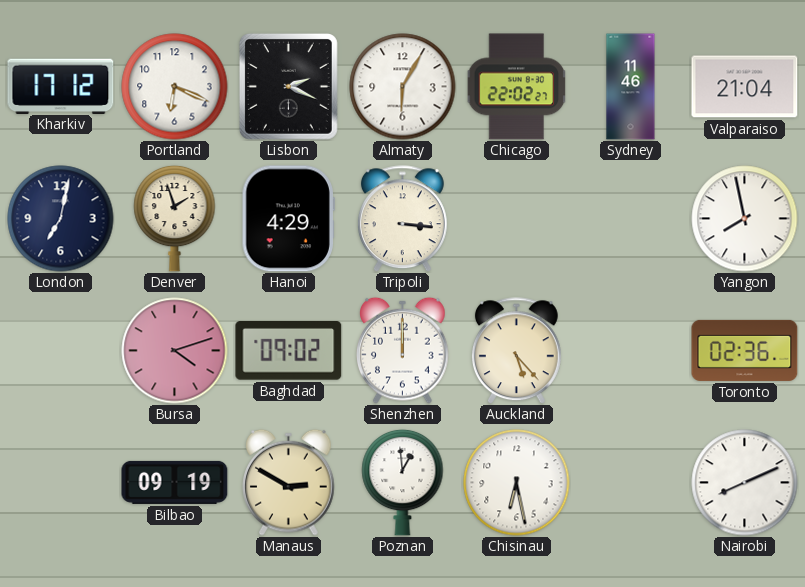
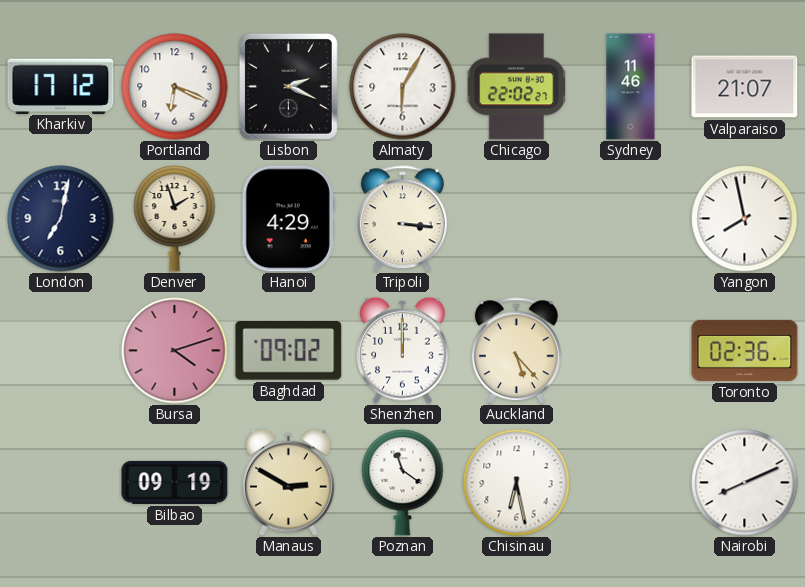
Valparaiso: 21:04 -> 21:07 (745, 87)
Poznan: 12:59 -> 11:21 (403, 482)
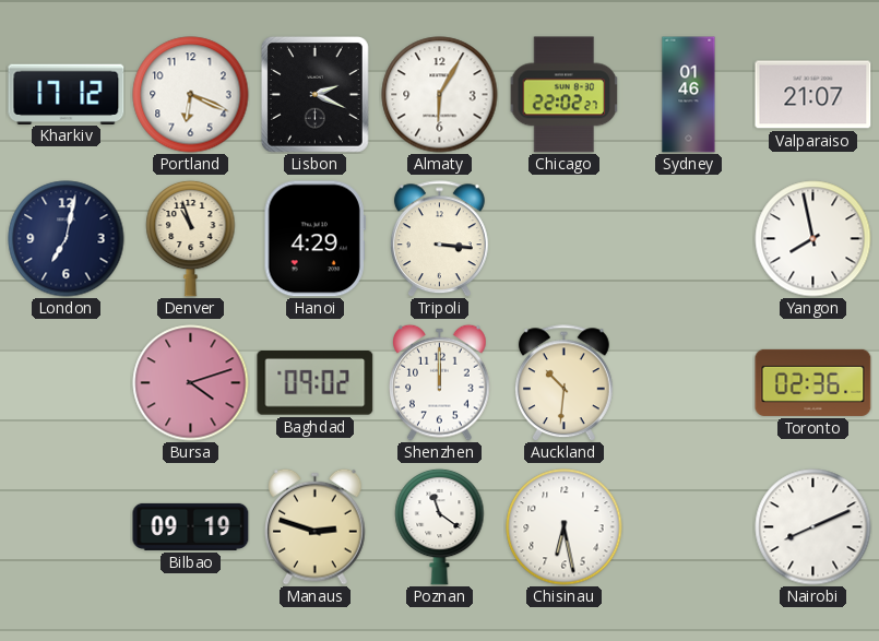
Sydney: 11:46 -> 01:46 (689, 95)
Denver: 1:57 -> 10:57 (191, 238)
Auckland: 5:23 -> 10:31 (563, 383)
Manaus: 2:50 -> 2:48 (316, 526)
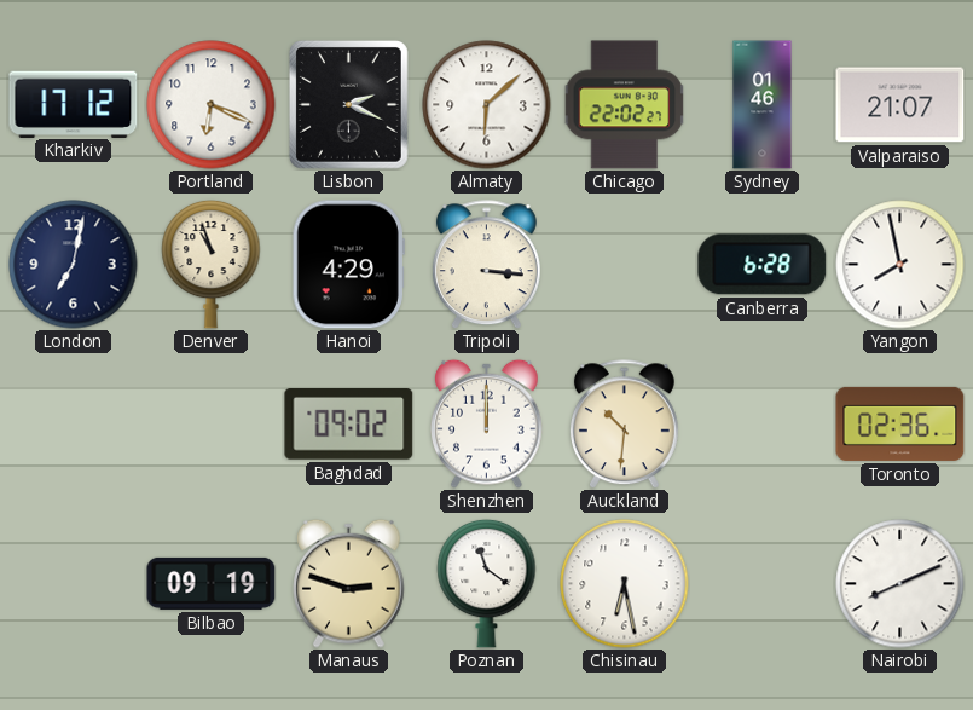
Almaty: 6:05 -> 6:08 (487, 105)
Canberra: none -> 6:28 (763, 265)
Bursa: 4:12 -> none (191, 383)
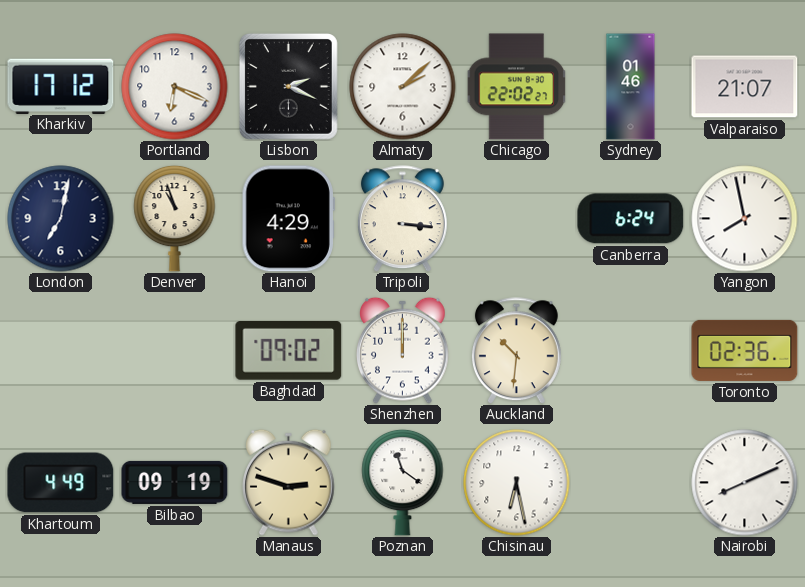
Almaty: 6:08 -> 2:08 (403, 87)
Canberra: 6:28 -> 6:24 (631, 219)
Khartoum: none -> 4:49 (61, 483)
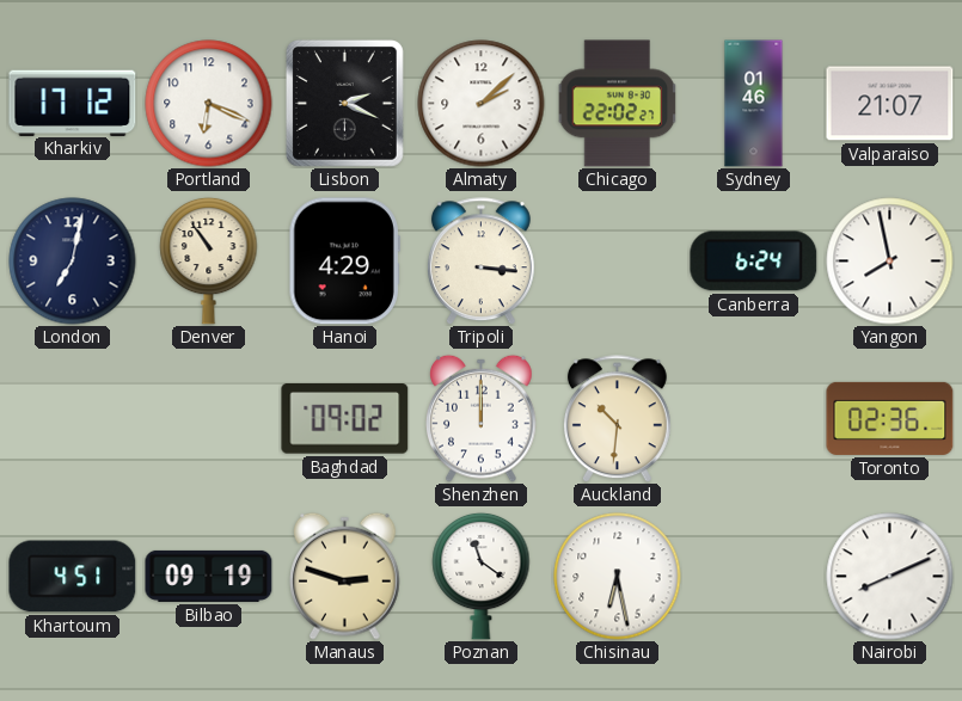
Denver: 10:57 -> 10:54 (209, 260)
Khartoum: 4:49 -> 4:51 (73, 577)
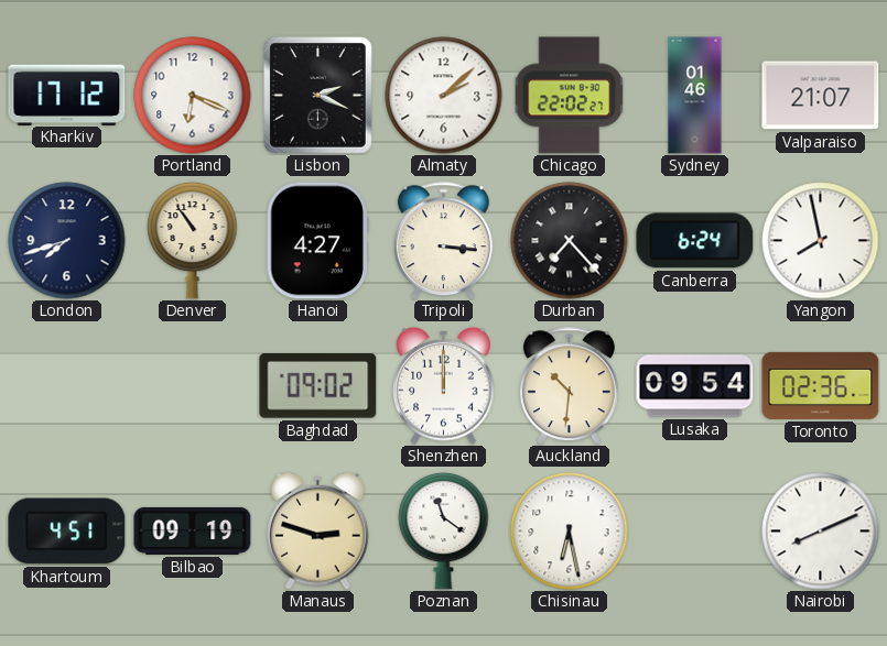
London: 7:02 -> 7:42 (67, 241)
Hanoi: 4:29 -> 4:27 (317, 241)
Durban: none -> 7:23 (570, 241)
Lusaka: none -> 09:54 (695, 386)
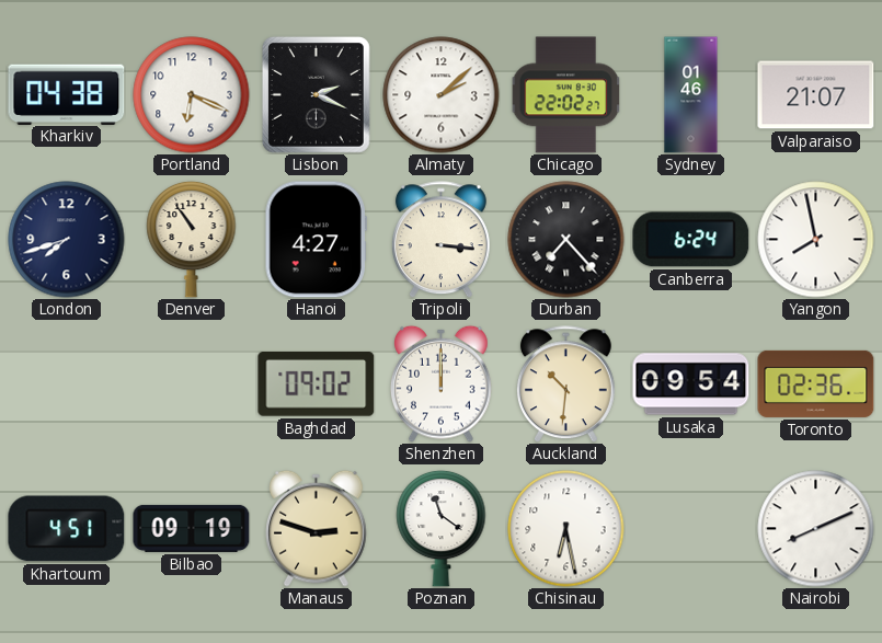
Kharkiv: 17:12 -> 04:38 (67, 94)
